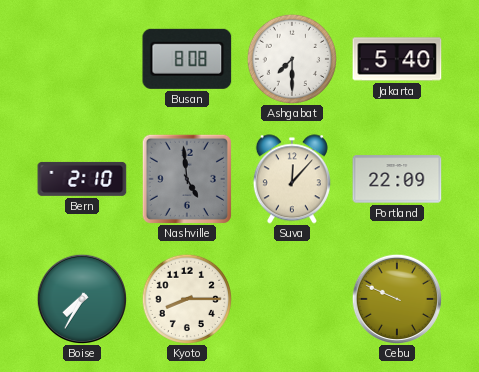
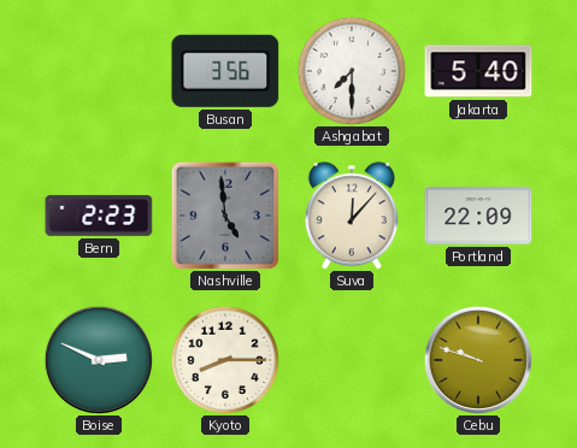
Busan: 8:08 -> 3:56 (225, 71)
Bern: 2:10 -> 2:23 (99, 216)
Boise: 7:35 -> 2:49 (98, 359)
Cebu: 9:49 -> 9:48 (477, 359)
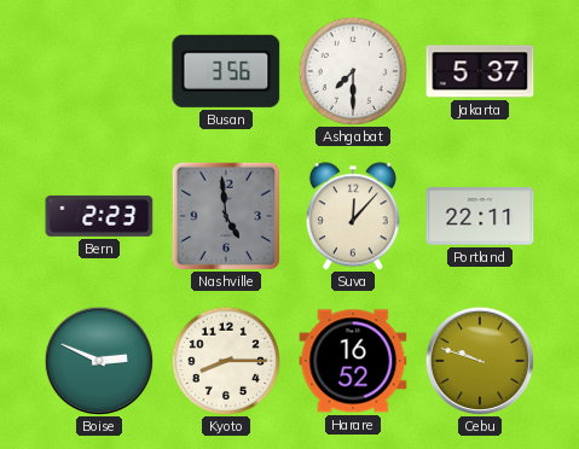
Jakarta: 5:40 -> 5:37 (480, 71)
Portland: 22:09 -> 22:11 (480, 216)
Harare: none -> 16:52 (353, 361)
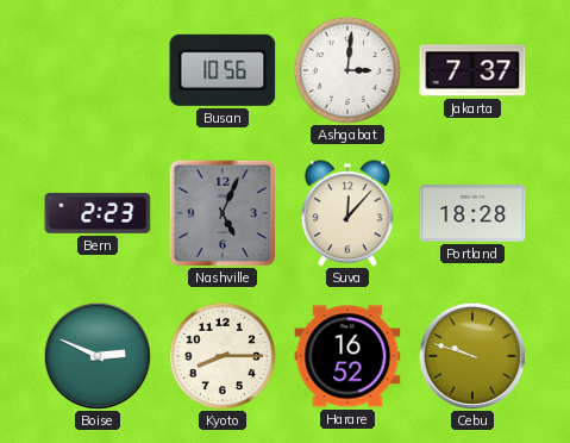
Busan: 3:56 -> 10:56 (223, 70)
Ashgabat: 7:30 -> 3:01 (346, 69)
Jakarta: 5:37 -> 7:37 (472, 70)
Nashville: 4:59 -> 5:04 (223, 213)
Portland: 22:11 -> 18:28 (472, 213)
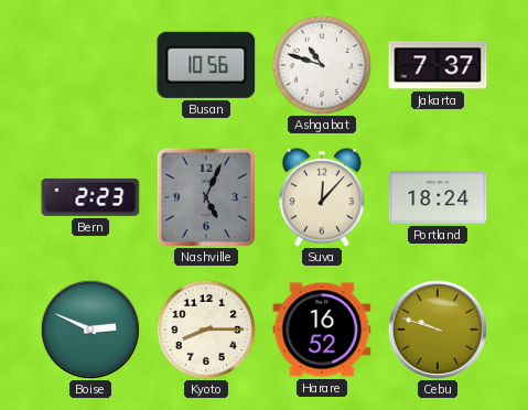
Ashgabat: 3:01 -> 10:48 (321, 64)
Portland: 18:28 -> 18:24 (438, 197)
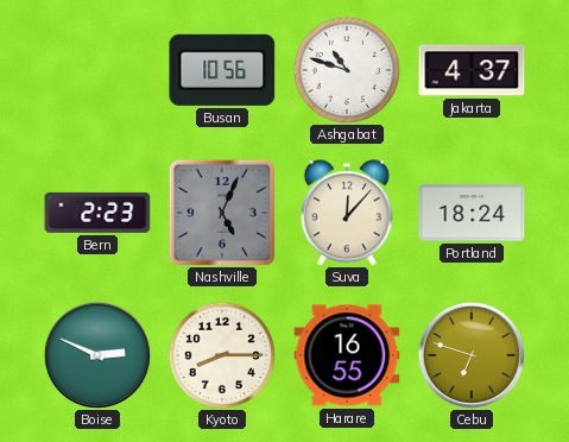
Jakarta: 7:37 -> 4:37 (472, 70)
Harare: 16:52 -> 16:55 (347, 355)
Cebu: 9:48 -> 6:48 (470, 354)
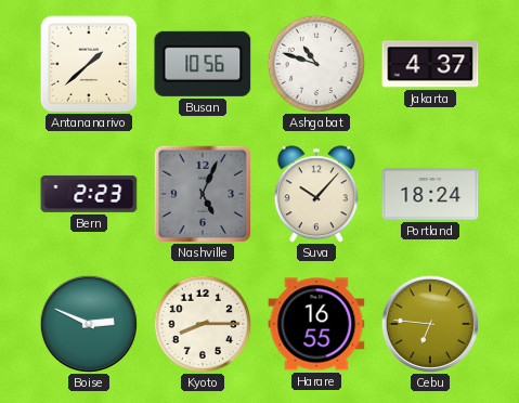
Antananarivo: none -> 1:38 (89, 64)
Suva: 12:07 -> 10:07 (316, 194)
Cebu: 6:48 -> 6:46 (429, 323)
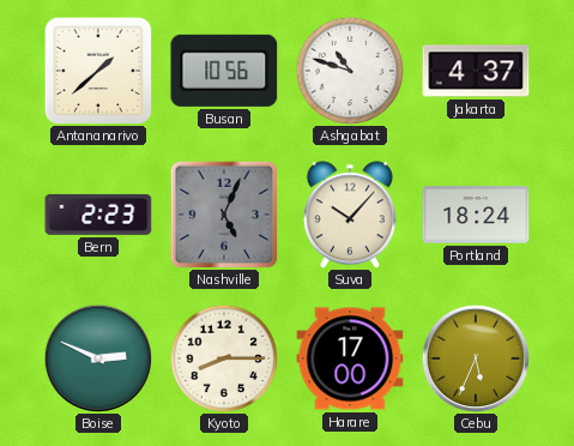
Harare: 16:55 -> 17:00 (350, 358)
Cebu: 6:46 -> 5:34 (475, 357)
